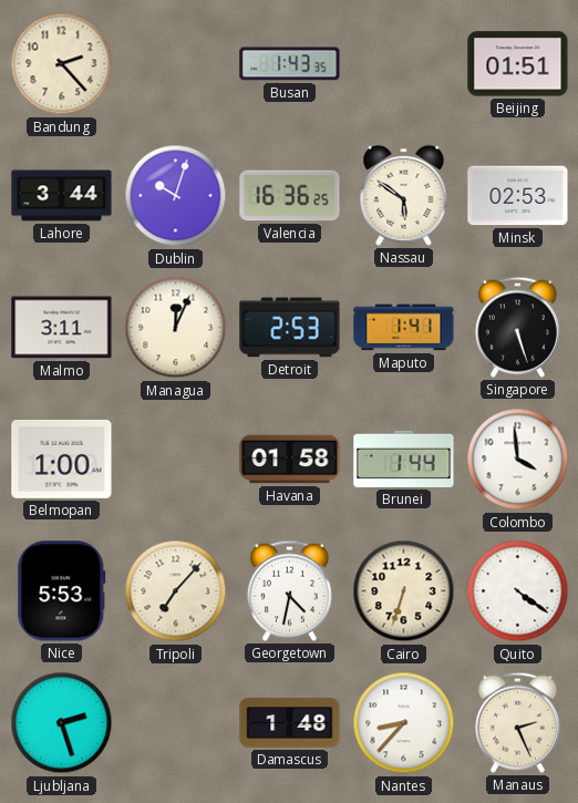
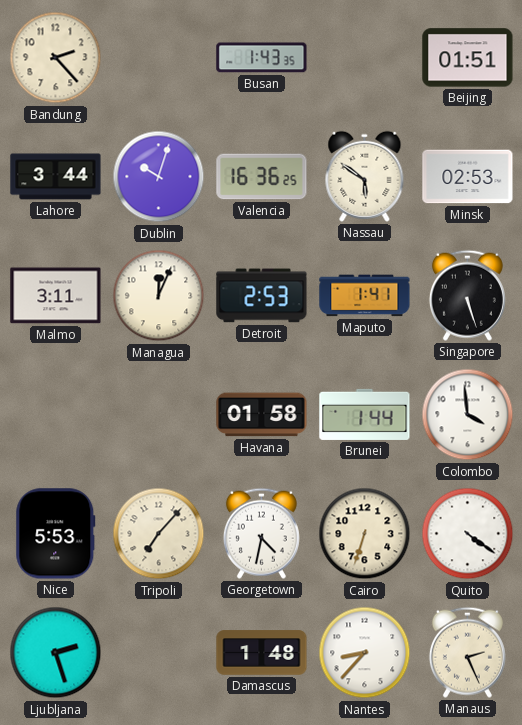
Belmopan: 1:00 -> none (62, 459)
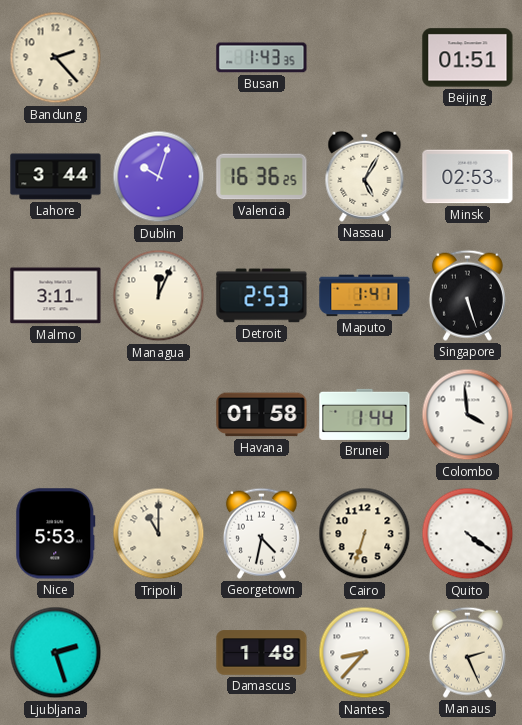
Nassau: 5:51 -> 5:05 (365, 176)
Tripoli: 7:07 -> 11:00 (159, 534)
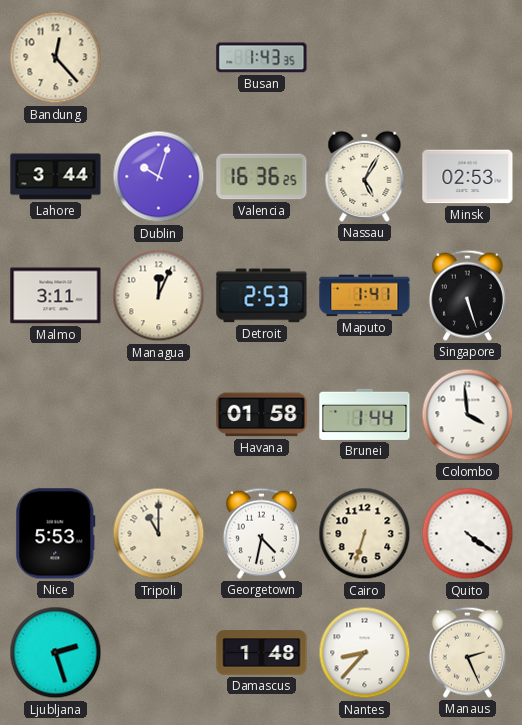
Bandung: 2:23 -> 12:23 (56, 58)
Beijing: 01:51 -> none (468, 58)
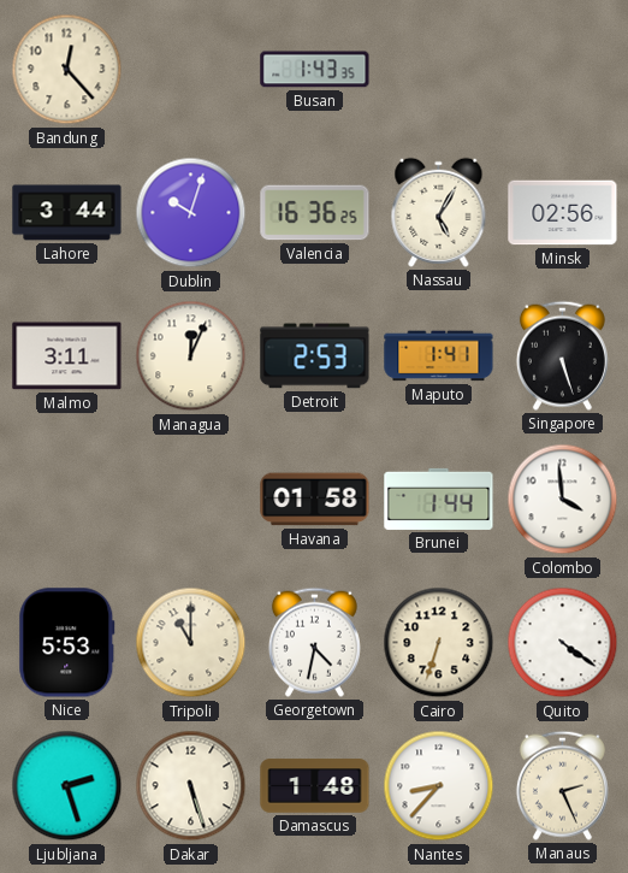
Minsk: 02:53 -> 02:56 (563, 213)
Dakar: none -> 5:27 (191, 786)
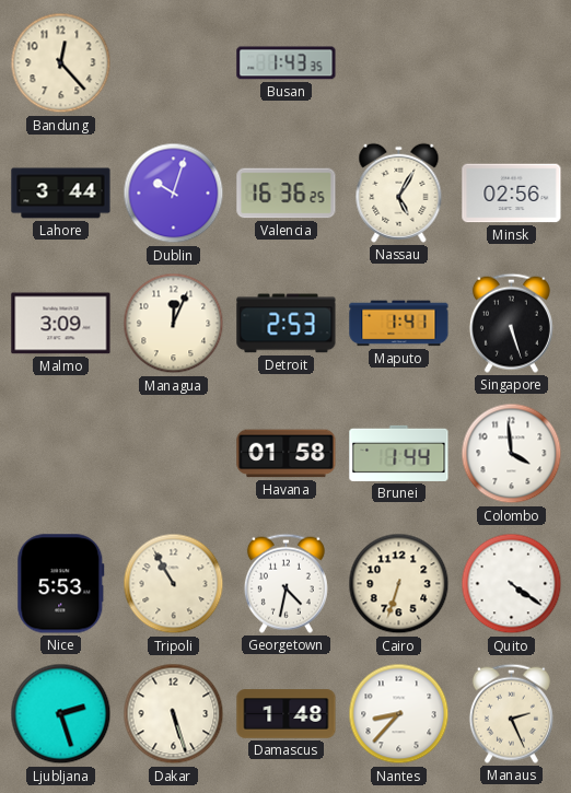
Malmo: 3:11 -> 3:09 (61, 324)
Tripoli: 11:00 -> 10:55 (174, 584)
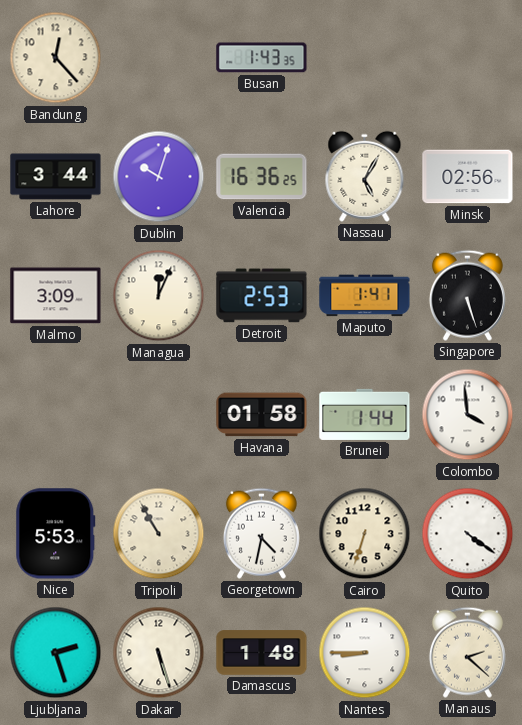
Nantes: 8:37 -> 8:45 (365, 653)
Manaus: 2:26 -> 2:22 (467, 652)
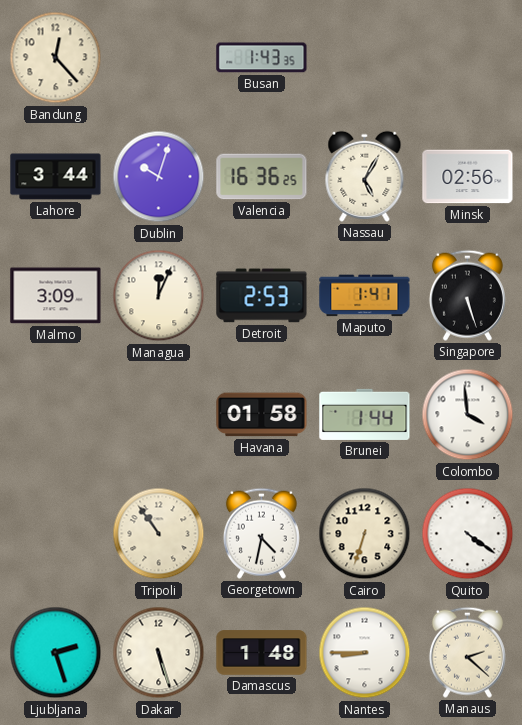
Nice: 5:53 -> none (56, 534)
Tripoli: 10:55 -> 10:54 (159, 534)
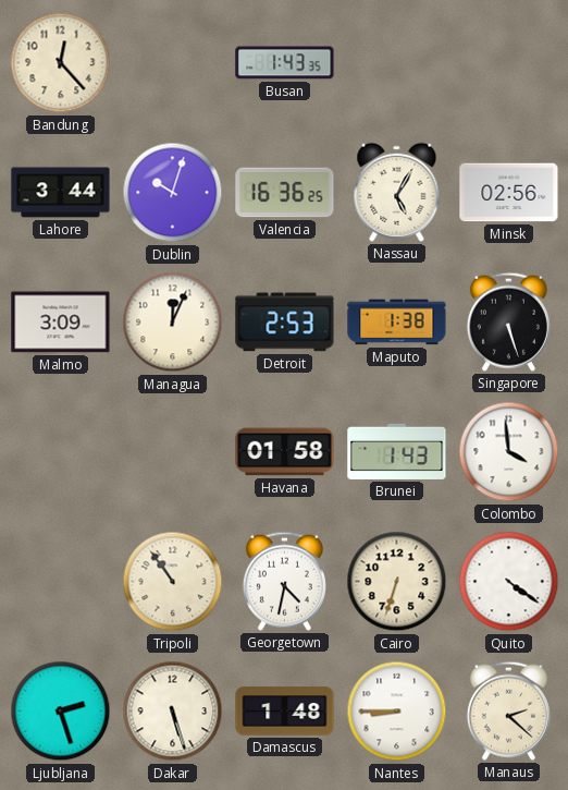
Maputo: 1:41 -> 1:38 (397, 323)
Brunei: 1:44 -> 1:43 (397, 451)
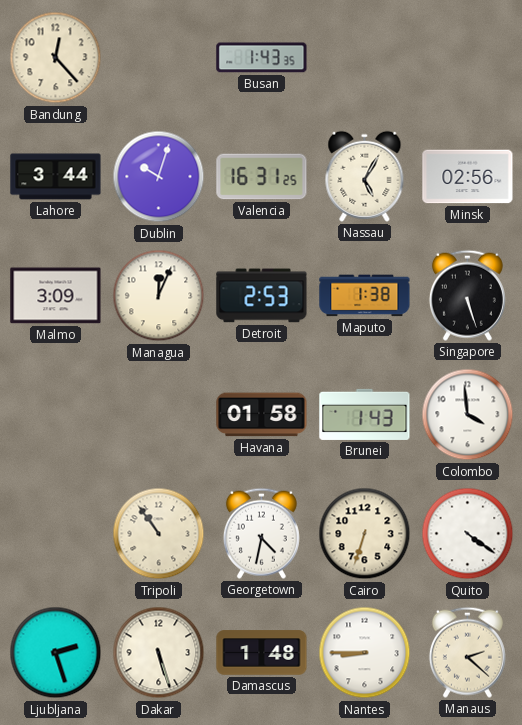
Valencia: 16:36 -> 16:31 (262, 177)
